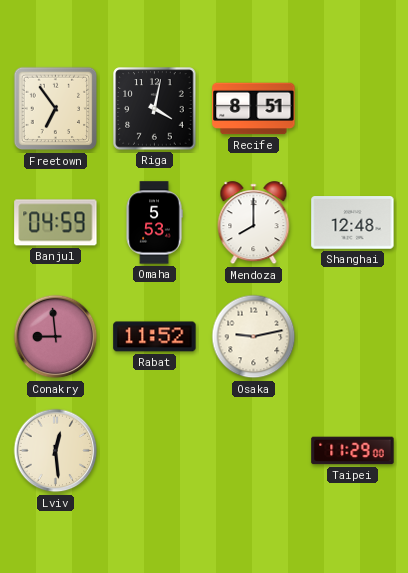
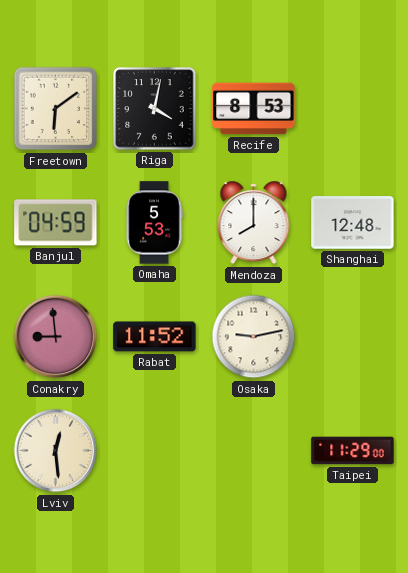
Freetown: 6:54 -> 6:09 (56, 109)
Recife: 8:51 -> 8:53 (254, 109)
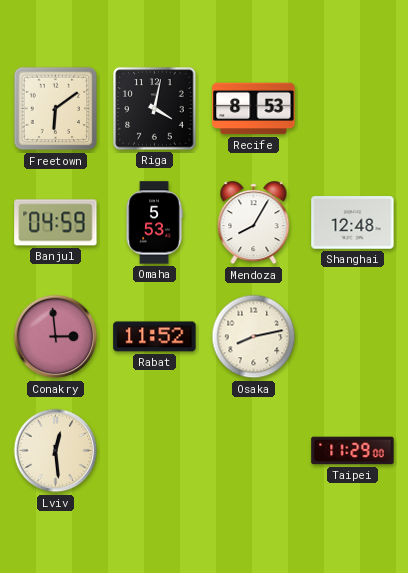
Mendoza: 8:00 -> 8:05 (254, 223)
Conakry: 8:59 -> 2:59 (56, 337)
Osaka: 9:13 -> 8:13 (254, 337)
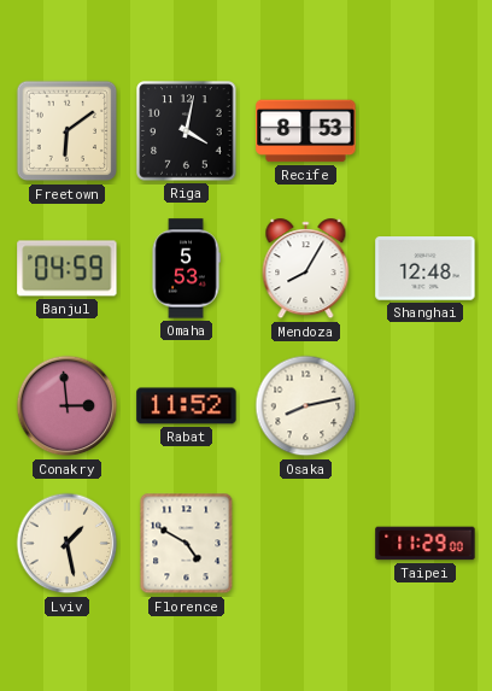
Lviv: 12:29 -> 1:28 (68, 544)
Florence: none -> 4:50 (187, 544)
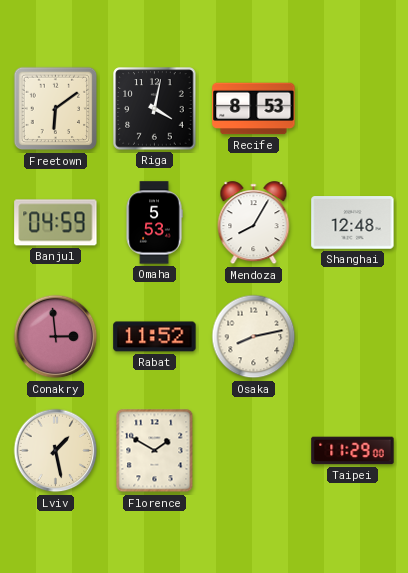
Florence: 4:50 -> 1:50 (155, 451)
